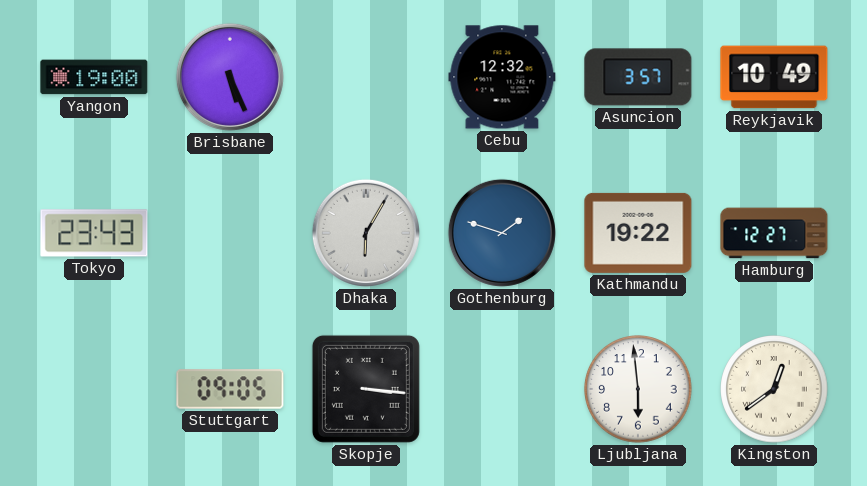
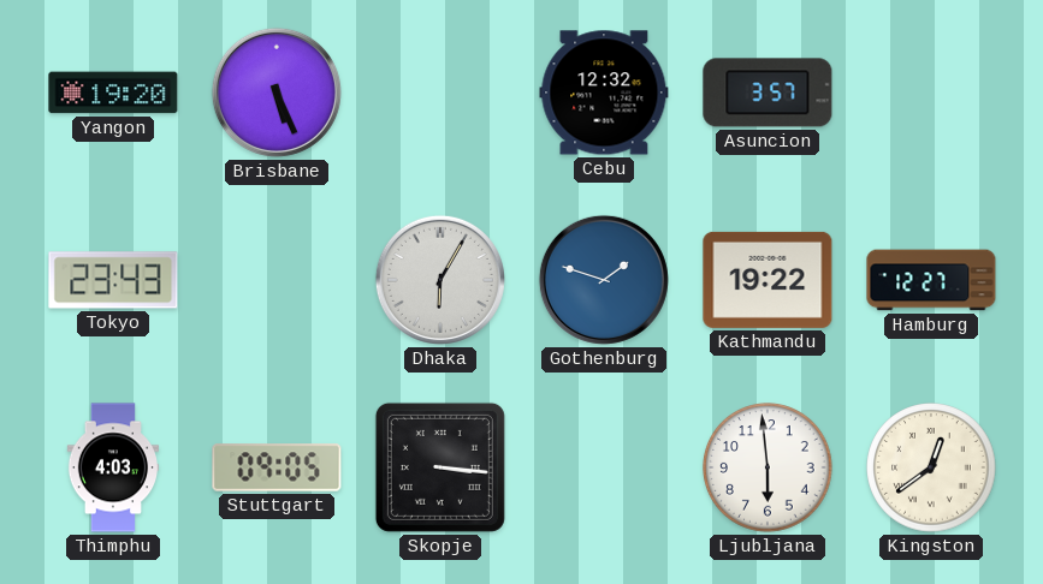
Yangon: 19:00 -> 19:20 (113, 93)
Reykjavik: 10:49 -> none (774, 77)
Thimphu: none -> 4:03 (112, 467)
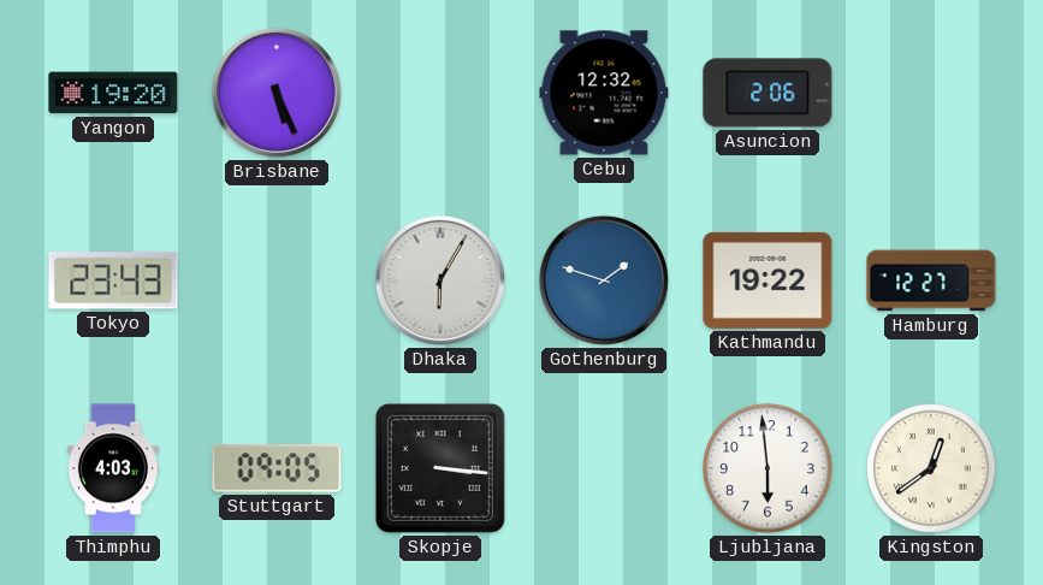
Asuncion: 3:57 -> 2:06 (768, 93)
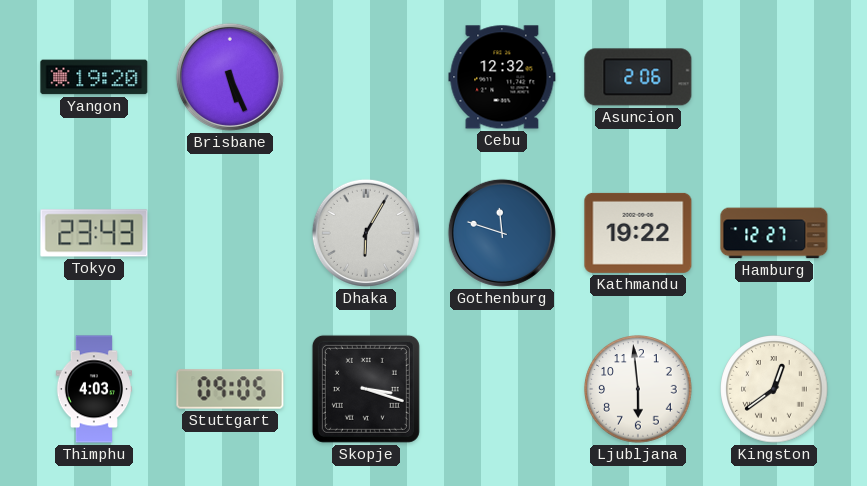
Gothenburg: 1:48 -> 11:48 (502, 233)
Skopje: 3:16 -> 3:18 (366, 389)
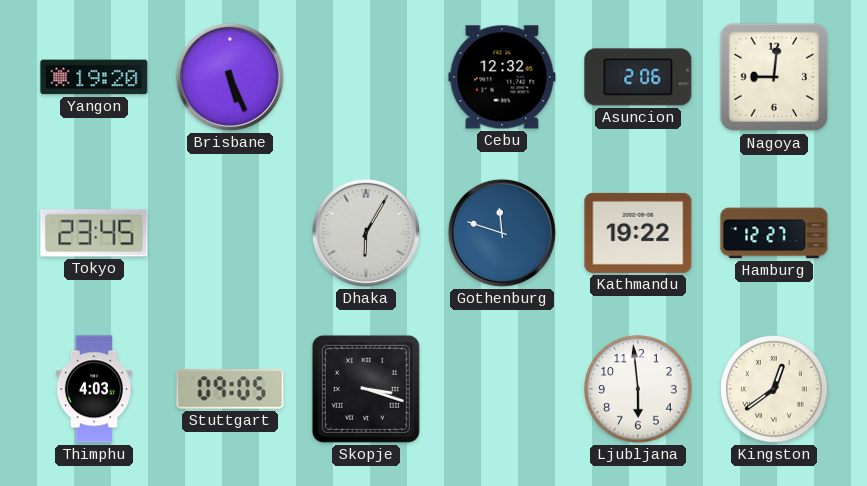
Nagoya: none -> 9:01 (774, 77)
Tokyo: 23:43 -> 23:45 (94, 233)
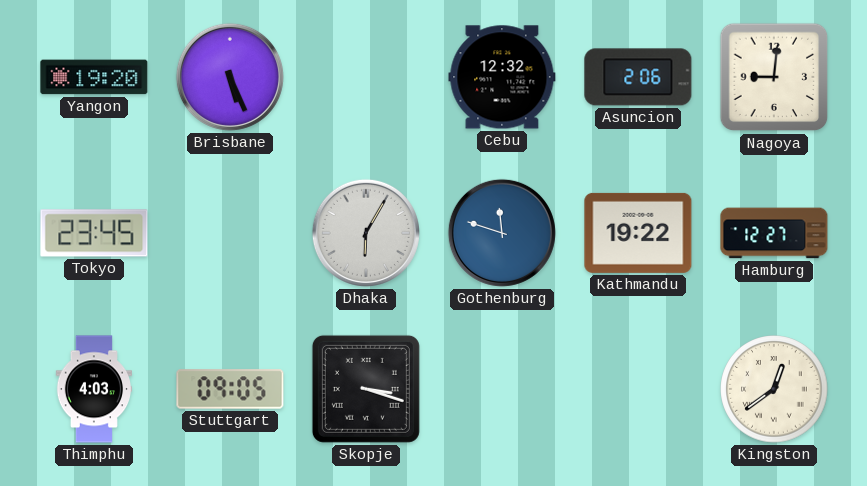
Ljubljana: 5:59 -> none (638, 389)
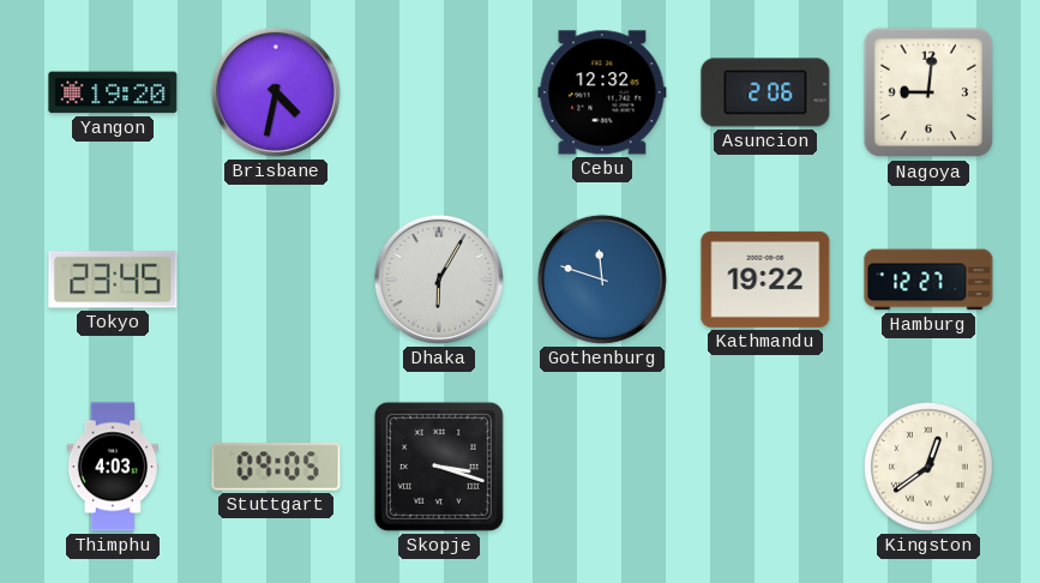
Brisbane: 5:26 -> 4:32 (276, 92)
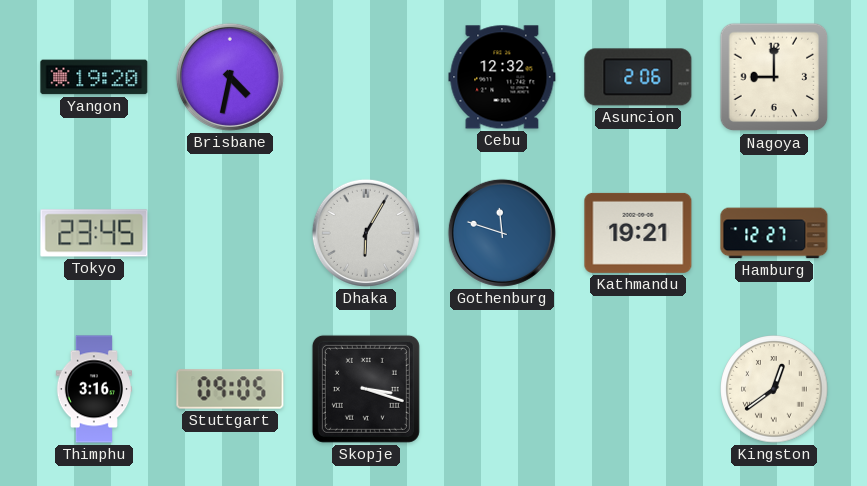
Nagoya: 9:01 -> 9:00 (774, 77)
Kathmandu: 19:22 -> 19:21 (638, 233)
Thimphu: 4:03 -> 3:16 (93, 389)
